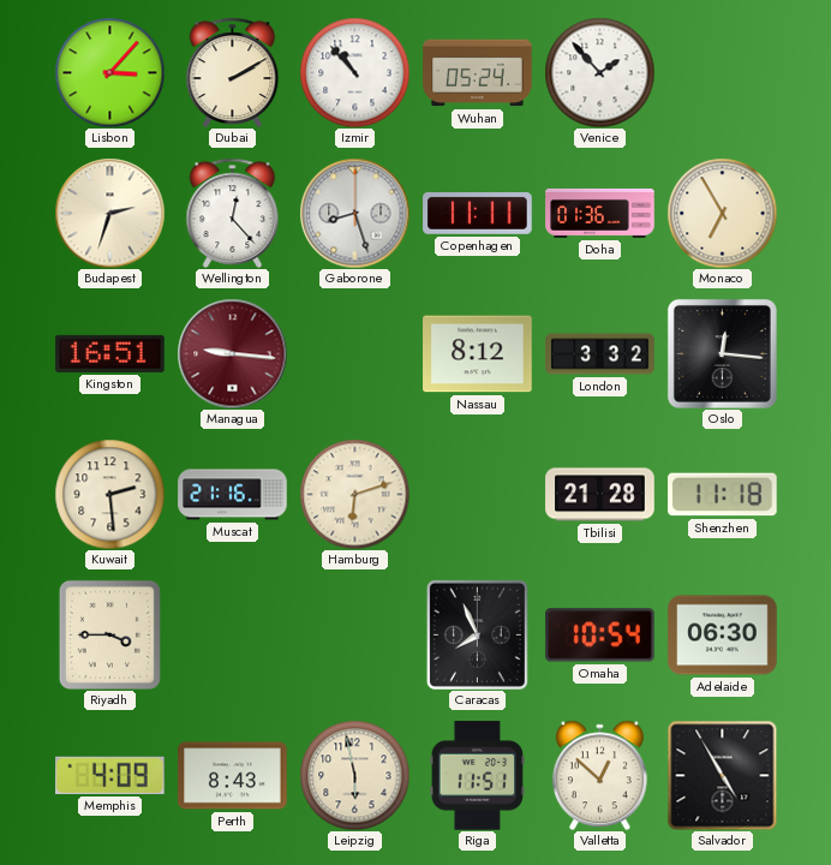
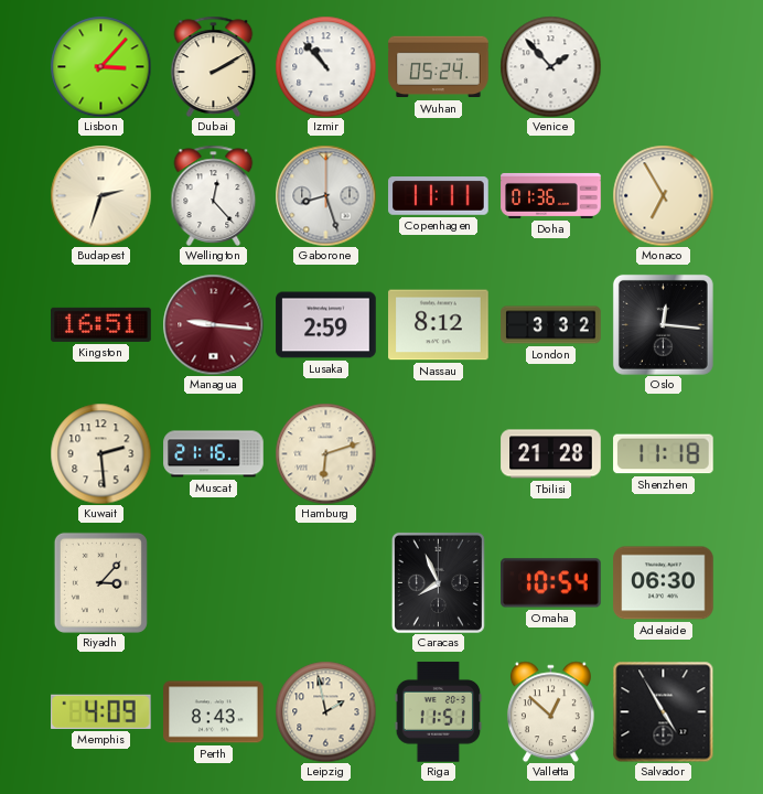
Lusaka: none -> 2:59 (326, 325)
Riyadh: 3:45 -> 3:07 (100, 582)
Leipzig: 5:58 -> 1:58 (325, 711)
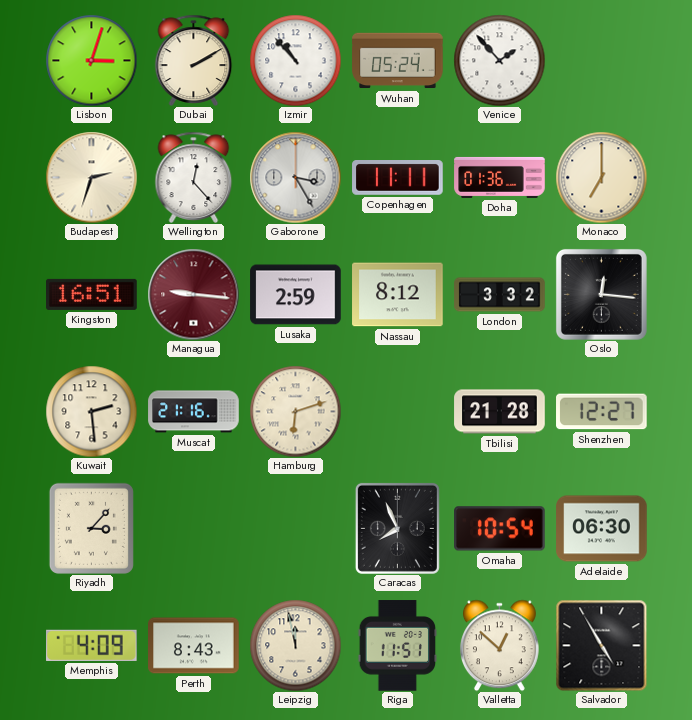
Lisbon: 3:07 -> 3:03 (91, 60)
Gaborone: 8:27 -> 3:25 (295, 177)
Monaco: 6:55 -> 7:00 (601, 177)
Shenzhen: 11:18 -> 12:27 (602, 412)
Leipzig: 1:58 -> 11:58 (295, 645)
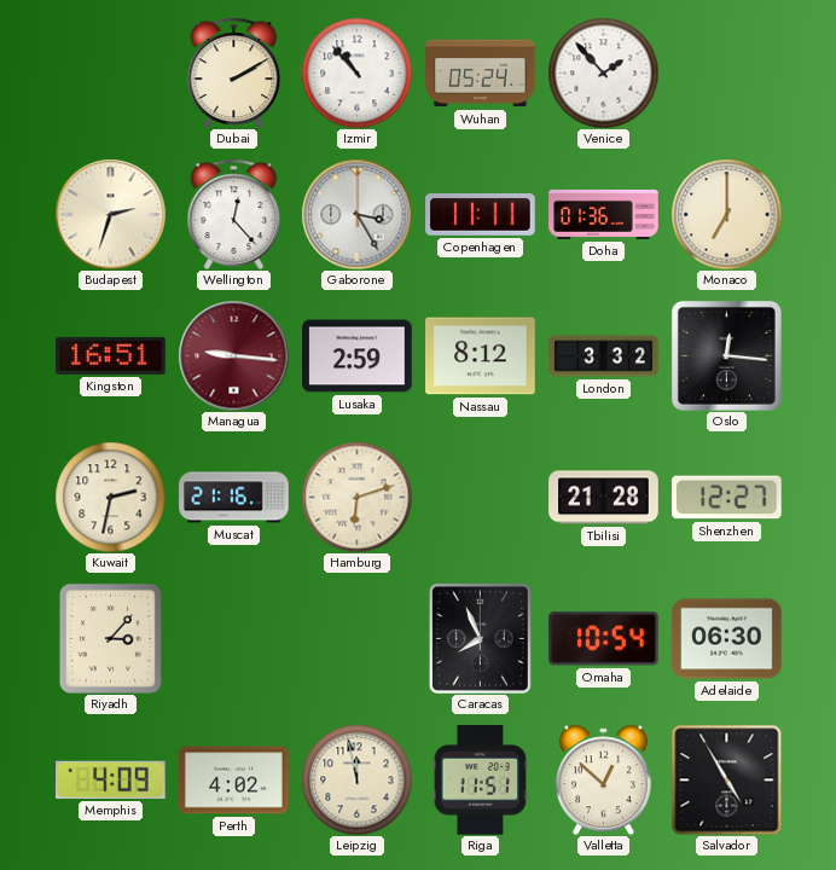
Lisbon: 3:03 -> none (91, 60)
Kuwait: 2:29 -> 2:32 (110, 497)
Perth: 8:43 -> 4:02 (234, 781)
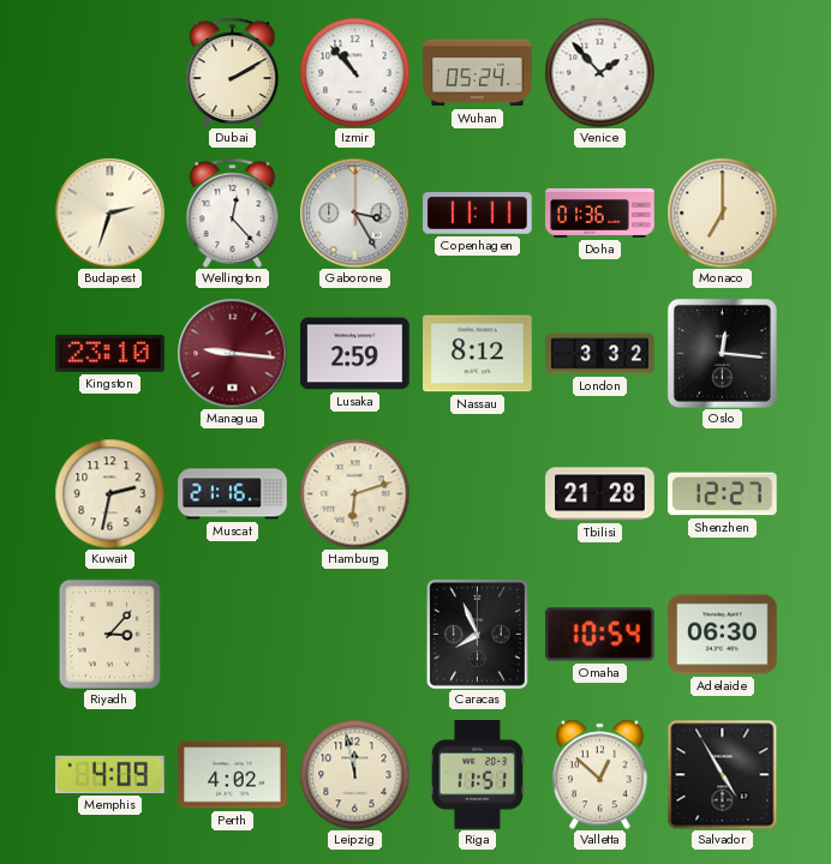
Kingston: 16:51 -> 23:10 (110, 353)
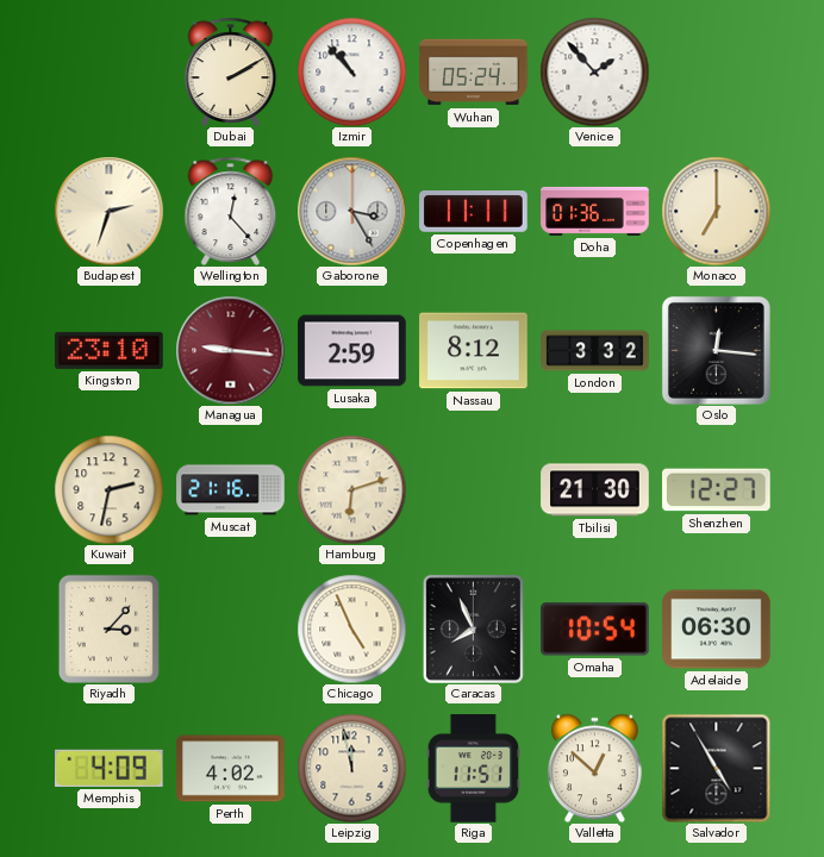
Tbilisi: 21:28 -> 21:30 (595, 490)
Chicago: none -> 4:56 (351, 628)
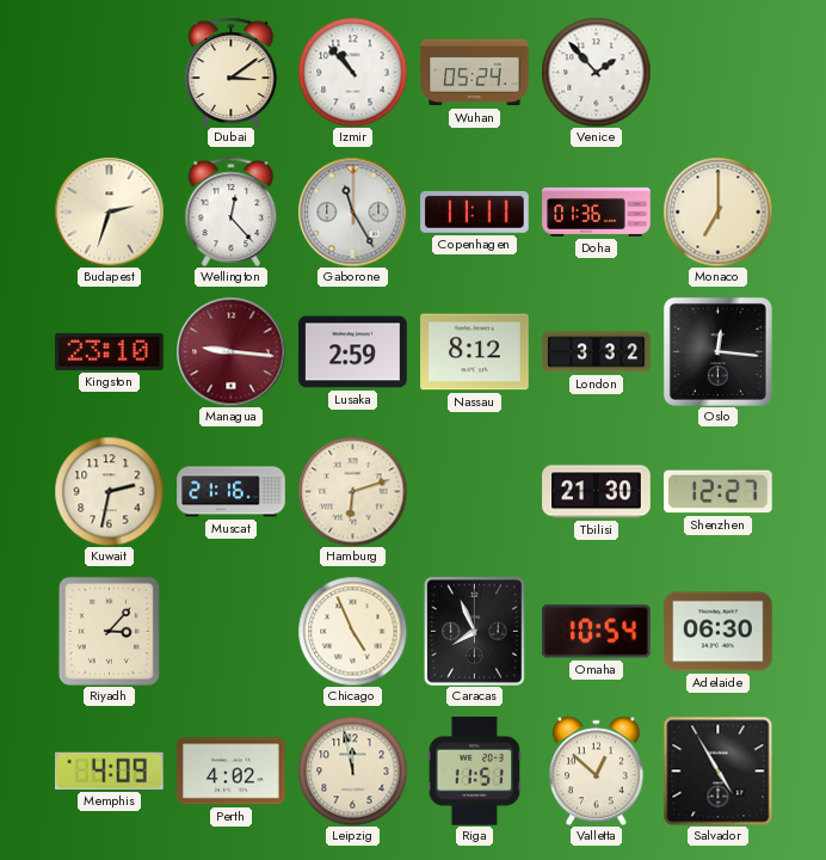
Dubai: 2:10 -> 3:09 (232, 72)
Gaborone: 3:25 -> 11:25 (352, 211)
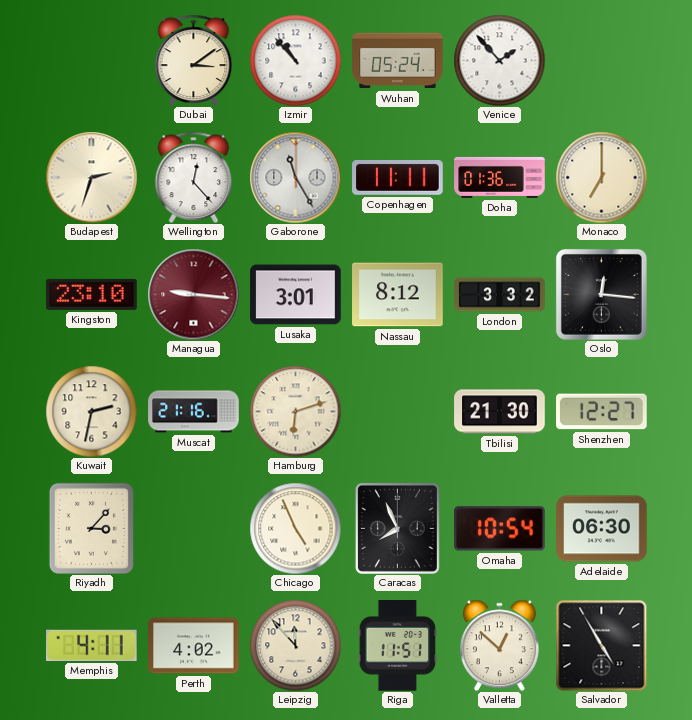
Lusaka: 2:59 -> 3:01 (296, 295)
Memphis: 4:09 -> 4:11 (92, 645)
Leipzig: 11:58 -> 11:53 (295, 645)
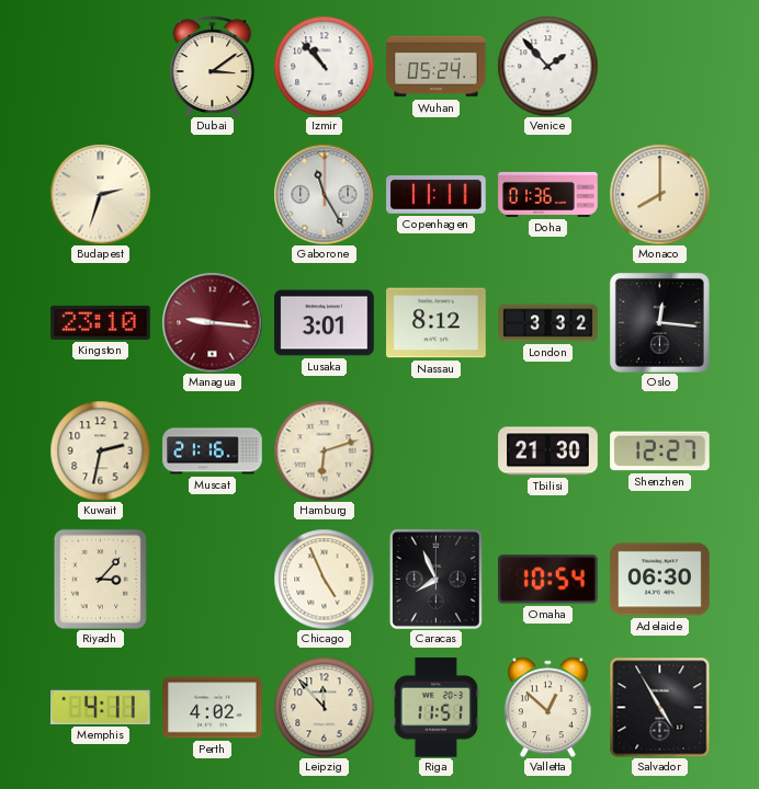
Wellington: 12:23 -> none (194, 177)
Monaco: 7:00 -> 8:00 (659, 194)
